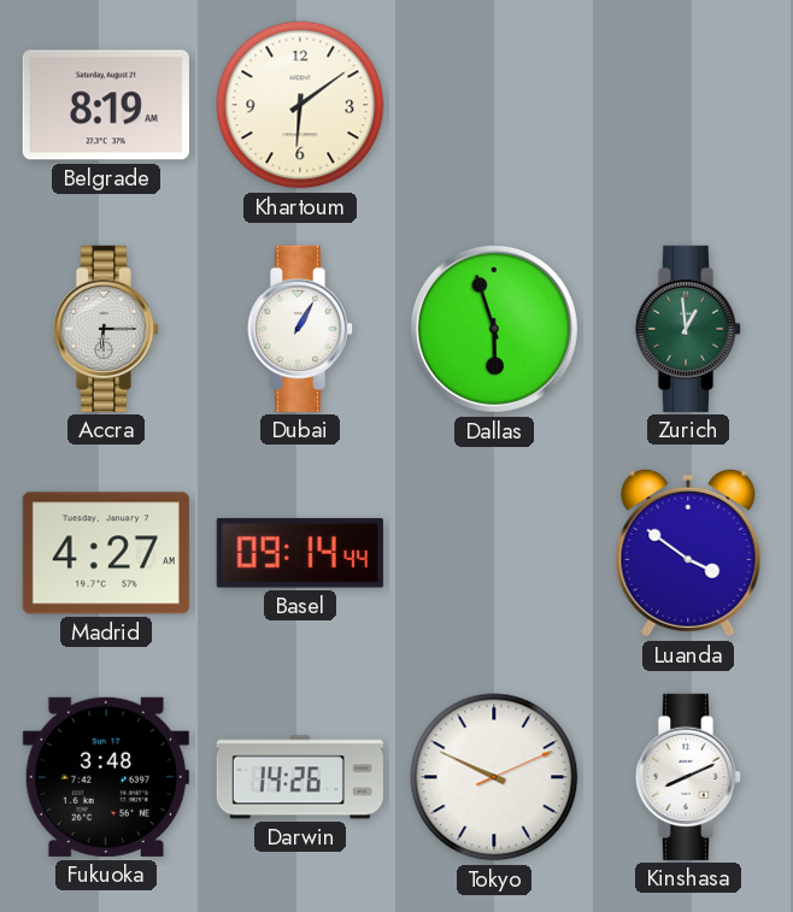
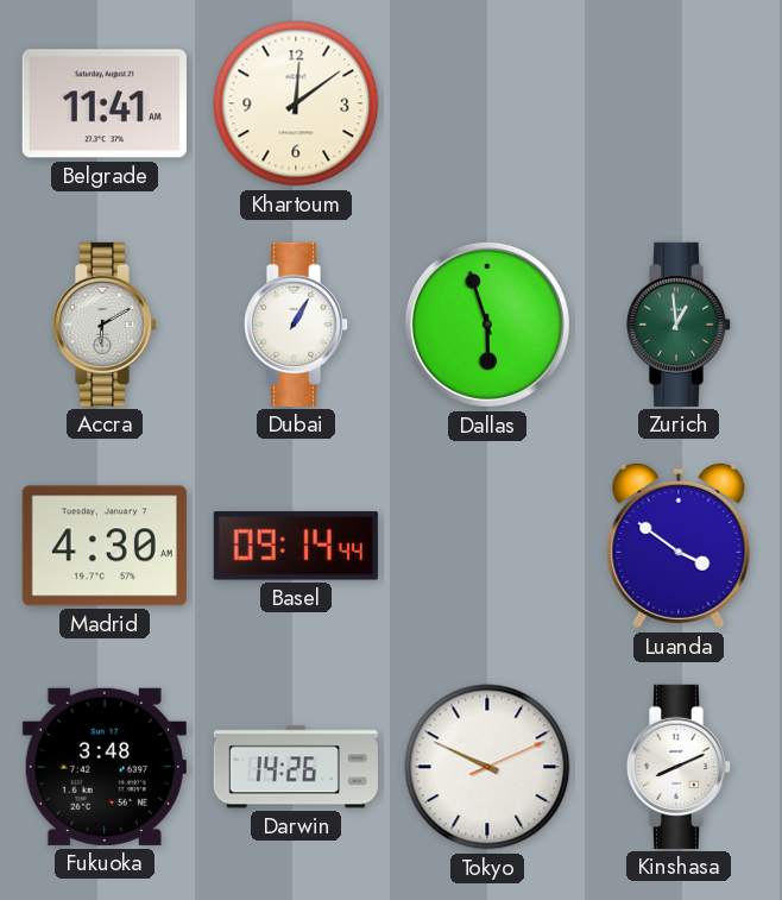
Belgrade: 8:19 -> 11:41 (105, 103)
Khartoum: 6:09 -> 12:09 (296, 103)
Accra: 6:15 -> 6:10 (105, 325)
Madrid: 4:27 -> 4:30 (105, 546)
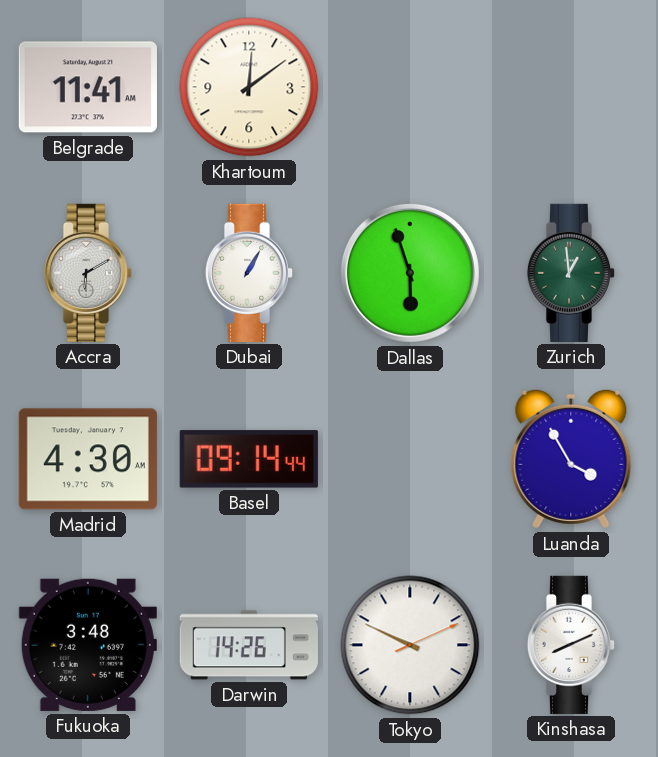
Luanda: 3:51 -> 3:55 (571, 459)
